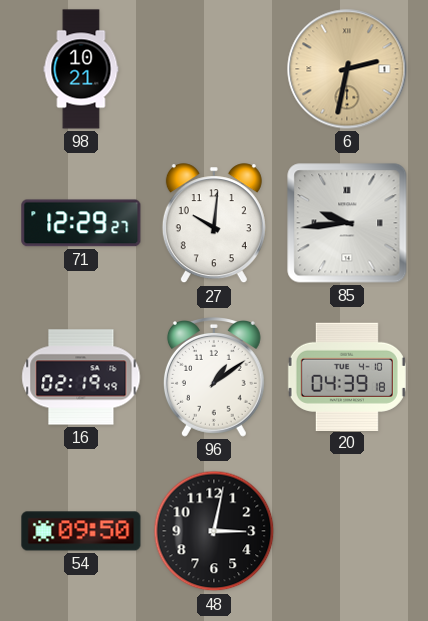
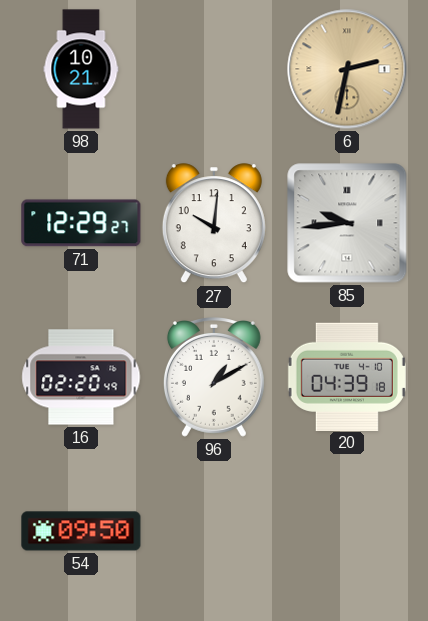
16: 02:19 -> 02:20 (81, 377)
96: 1:09 -> 1:10 (214, 378)
48: 3:02 -> none (214, 531)
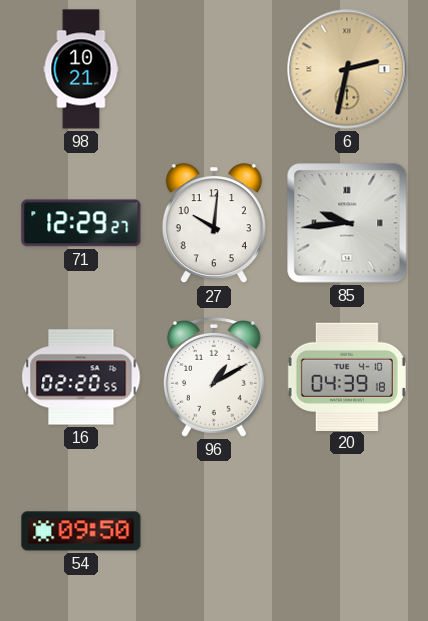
16: 02:20:49 -> 02:20:55 (81, 377)
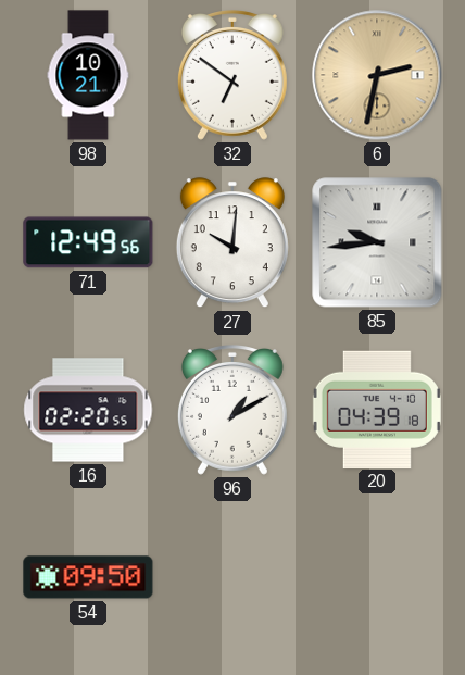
32: none -> 6:51 (232, 76)
71: 12:29 -> 12:49 (88, 242)
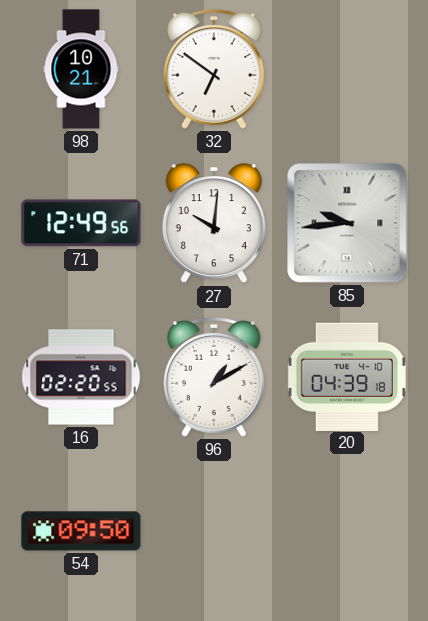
6: 2:32 -> none (377, 75)
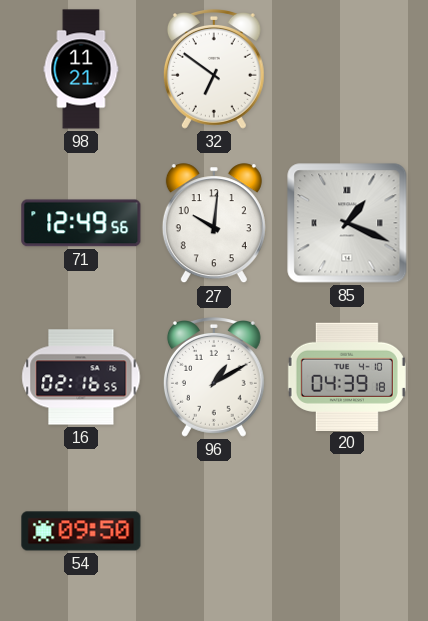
98: 10:21 -> 11:21 (81, 69)
85: 9:44 -> 1:19 (347, 223)
16: 02:20 -> 02:16 (81, 377)
